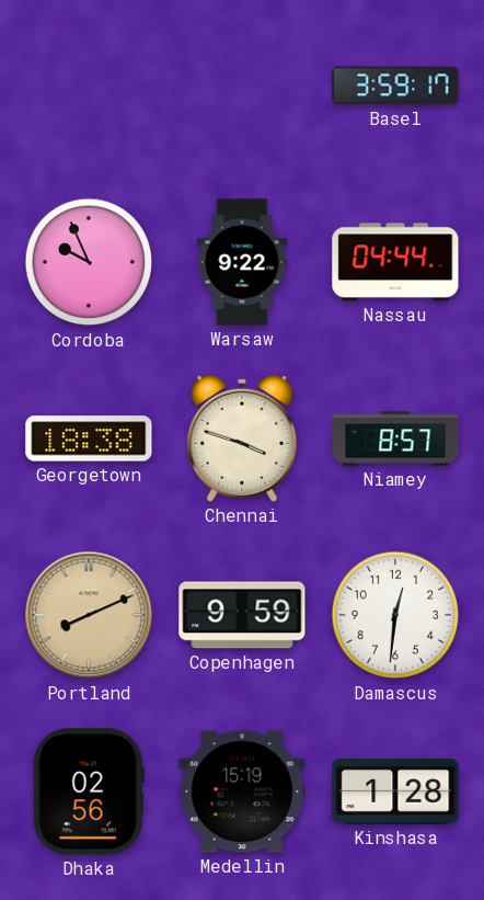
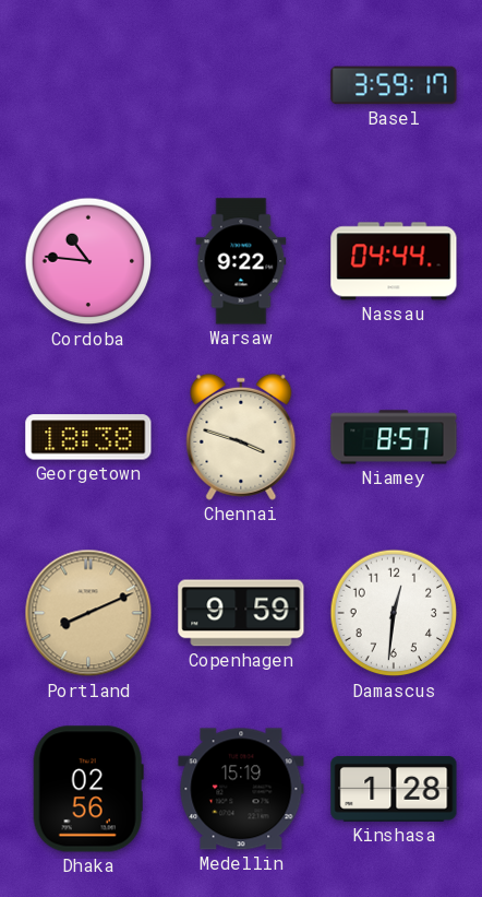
Cordoba: 9:56 -> 10:46 (88, 261)
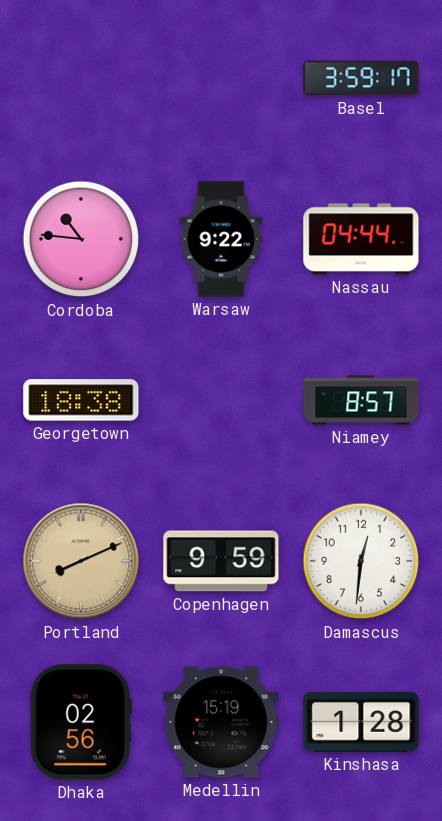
Chennai: 3:48 -> none (241, 437)
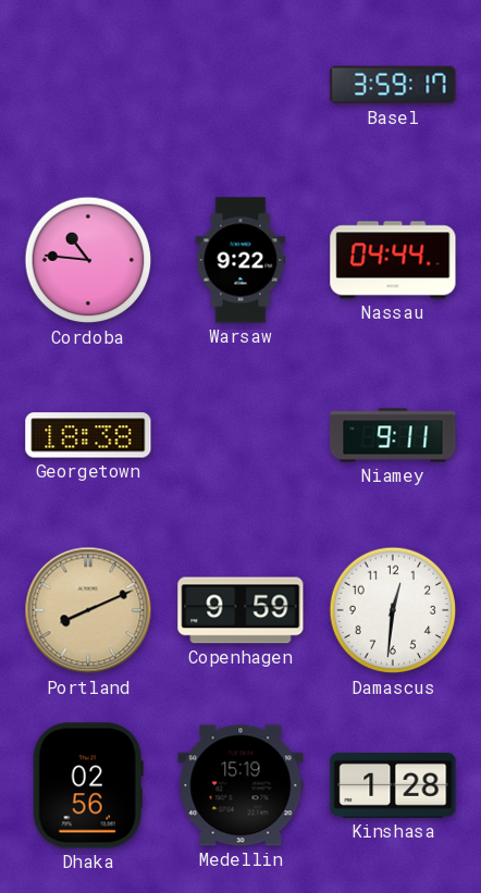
Niamey: 8:57 -> 9:11 (393, 435)
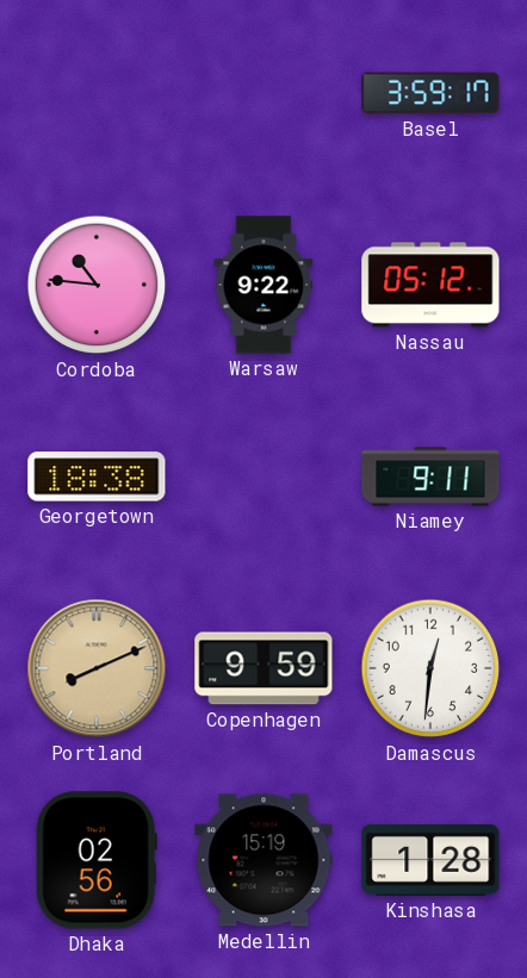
Nassau: 04:44 -> 05:12 (430, 285)
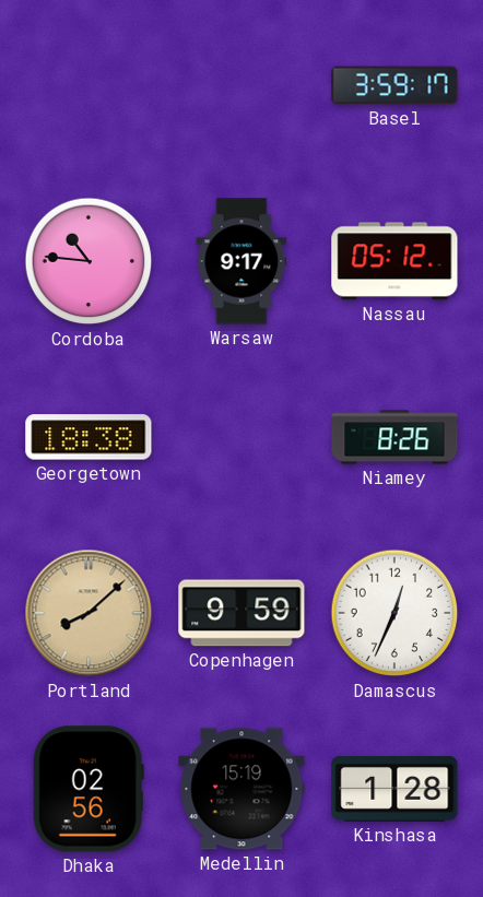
Warsaw: 9:22 -> 9:17 (241, 261)
Niamey: 9:11 -> 8:26 (394, 437)
Portland: 8:11 -> 8:08 (89, 613)
Damascus: 12:31 -> 12:34 (394, 613)
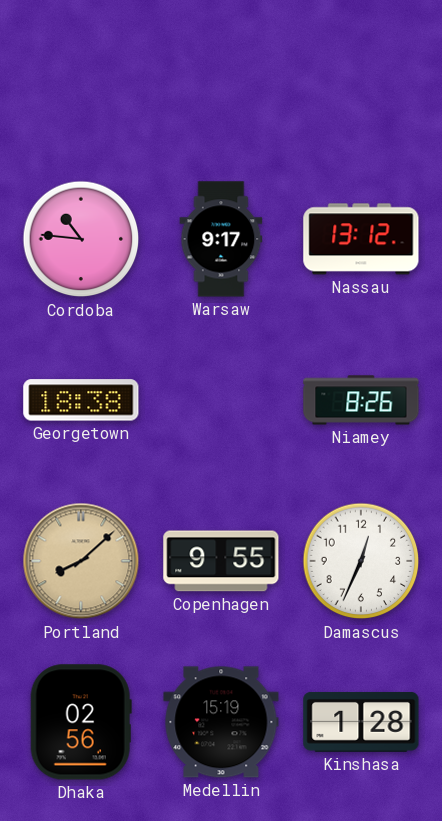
Basel: 3:59 -> none (394, 85)
Nassau: 05:12 -> 13:12 (361, 239)
Copenhagen: 9:59 -> 9:55 (221, 561)
